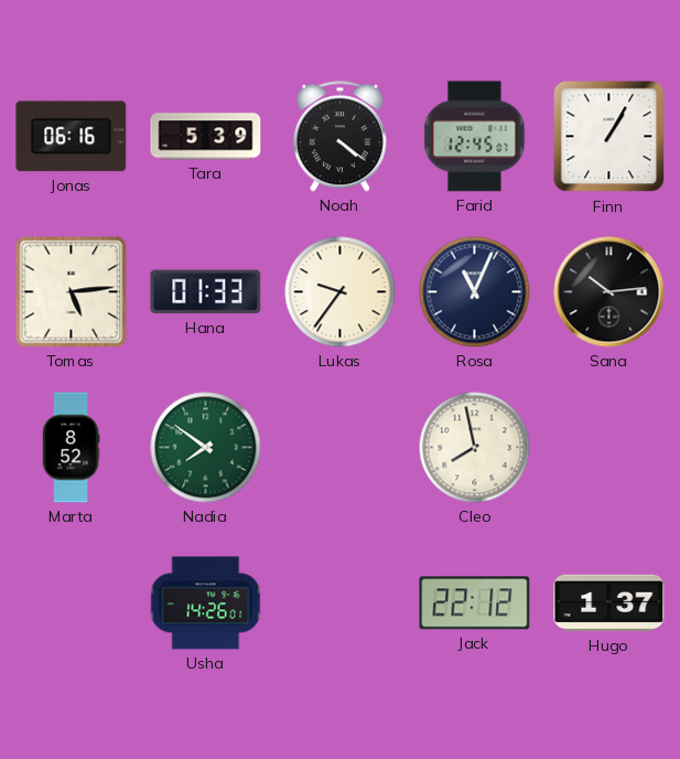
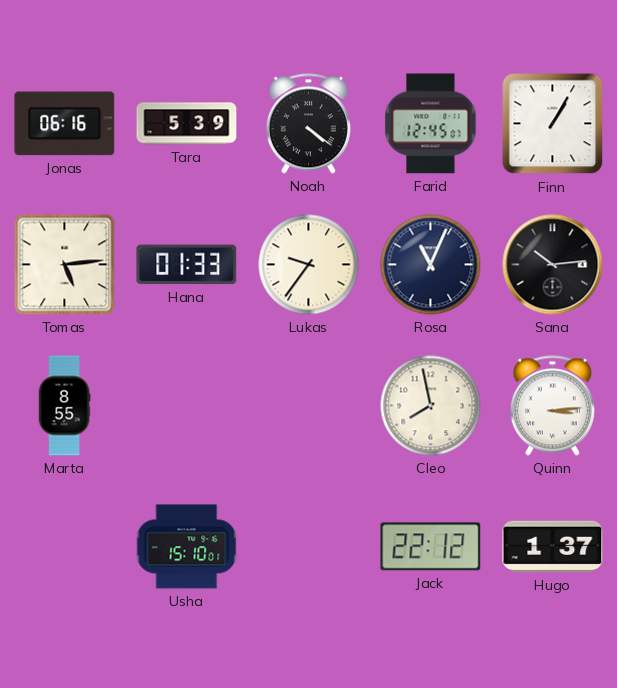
Marta: 8:52 -> 8:55 (64, 406)
Nadia: 7:51 -> none (206, 448)
Quinn: none -> 3:14 (552, 406)
Usha: 14:26 -> 15:10 (187, 547)
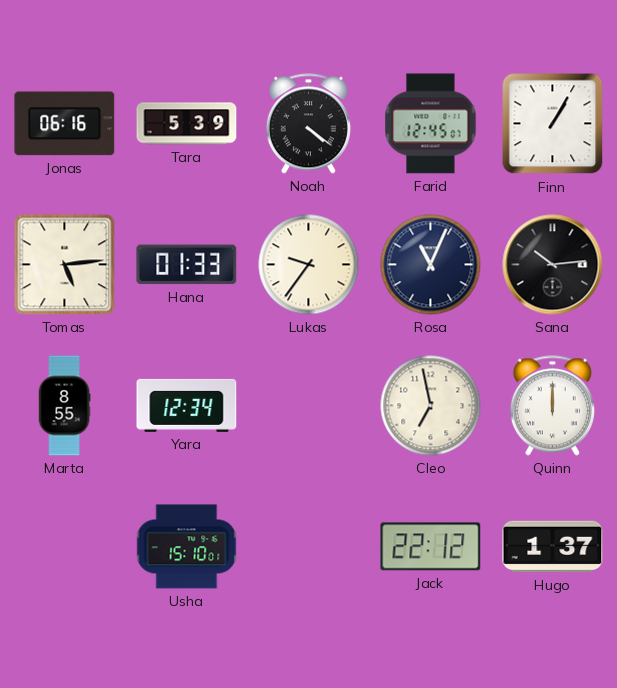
Yara: none -> 12:34 (187, 405)
Cleo: 7:58 -> 6:58 (431, 406)
Quinn: 3:14 -> 12:00 (552, 406)
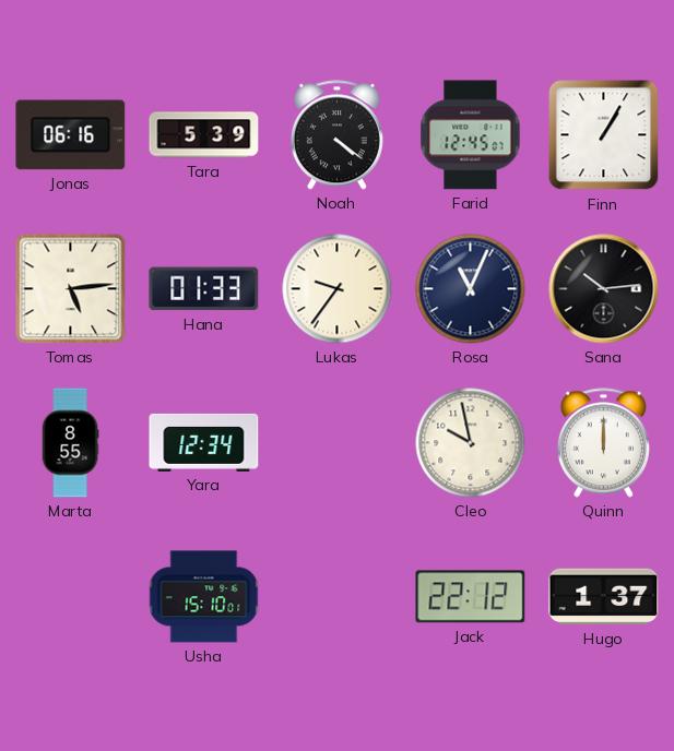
Cleo: 6:58 -> 9:58 (471, 443)
